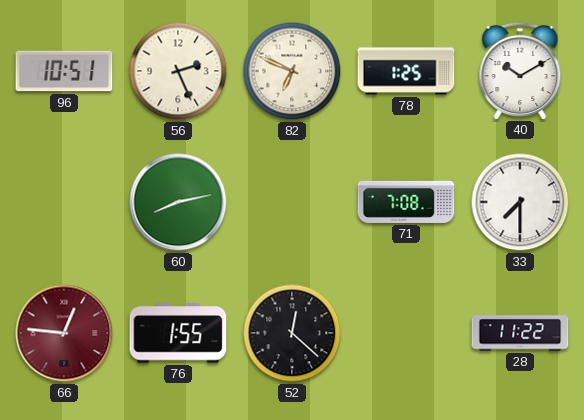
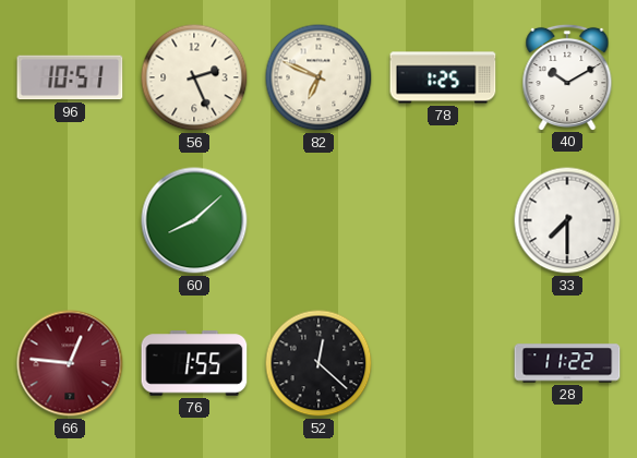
60: 8:13 -> 8:08 (194, 220)
71: 7:08 -> none (406, 202)
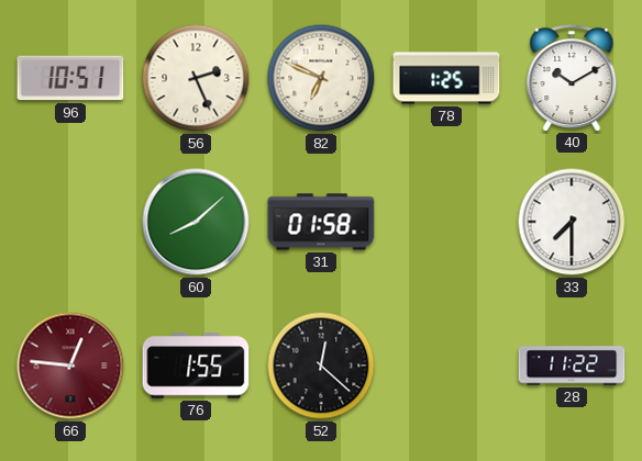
31: none -> 01:58 (321, 222)
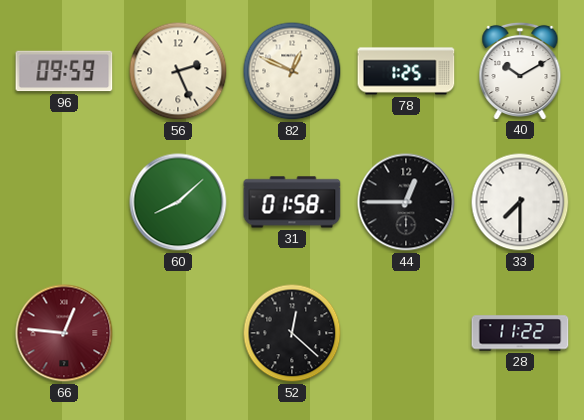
96: 10:51 -> 09:59 (64, 71)
82: 6:49 -> 12:49 (292, 71)
44: none -> 12:45 (406, 202)
76: 1:55 -> none (196, 366)
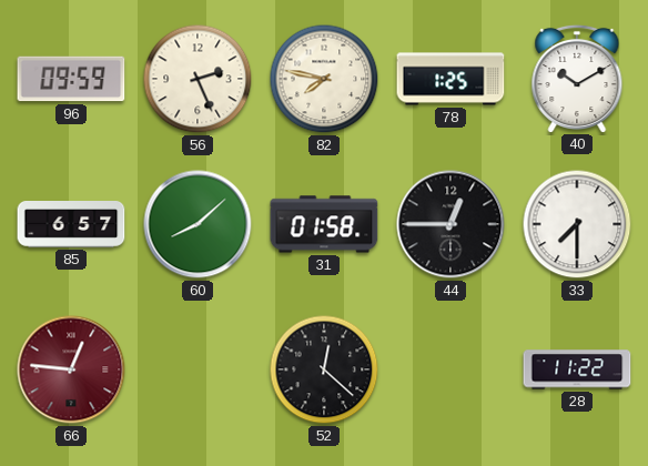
82: 12:49 -> 7:47 (324, 79)
85: none -> 6:57 (71, 225)
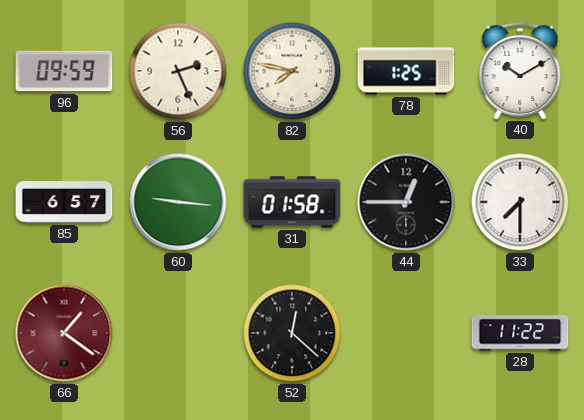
60: 8:08 -> 9:16 (178, 202)
66: 12:46 -> 1:21 (64, 333)
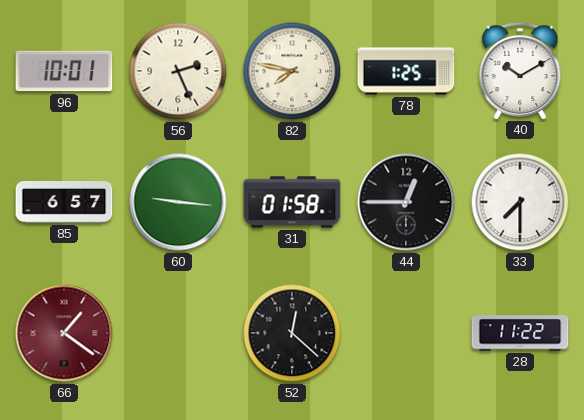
96: 09:59 -> 10:01 (64, 71)
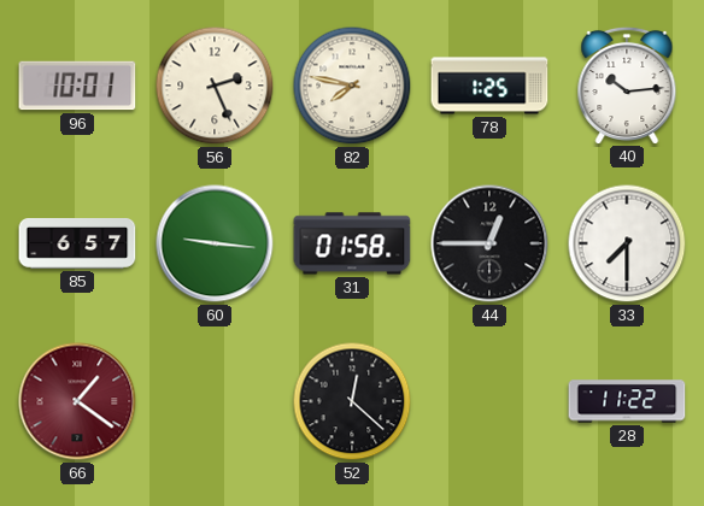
40: 10:10 -> 10:14 (627, 84)
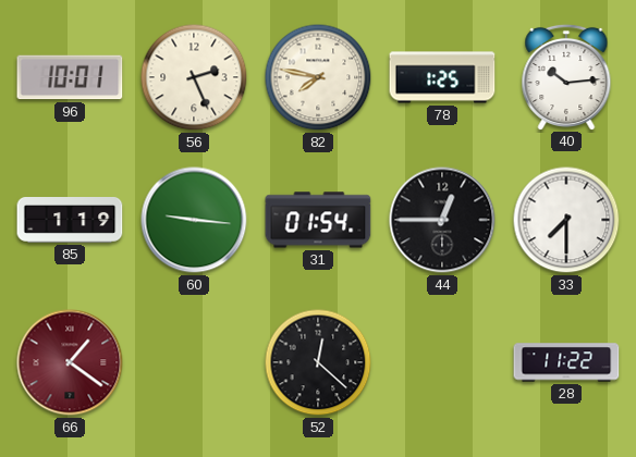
85: 6:57 -> 1:19 (70, 221)
31: 01:58 -> 01:54 (318, 220)
